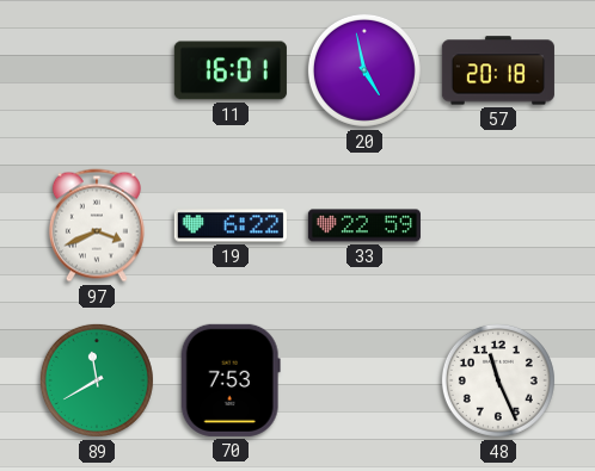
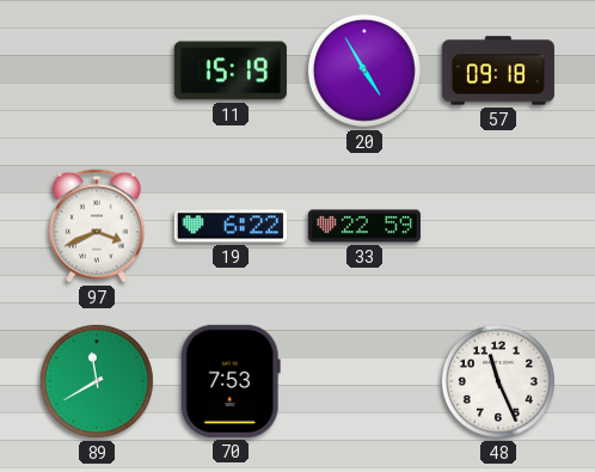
11: 16:01 -> 15:19 (231, 71)
20: 4:58 -> 4:55 (364, 71)
57: 20:18 -> 09:18 (498, 71)
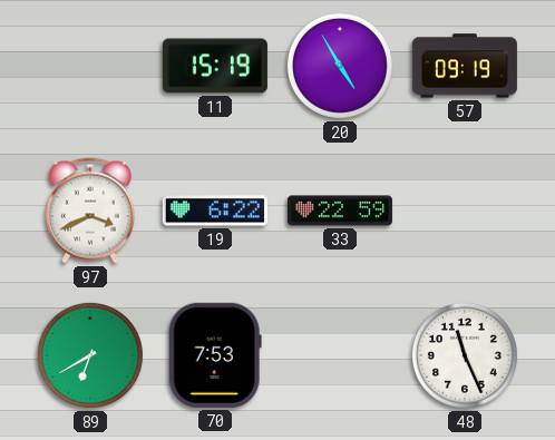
57: 09:18 -> 09:19 (465, 66)
89: 11:40 -> 6:40 (90, 355)
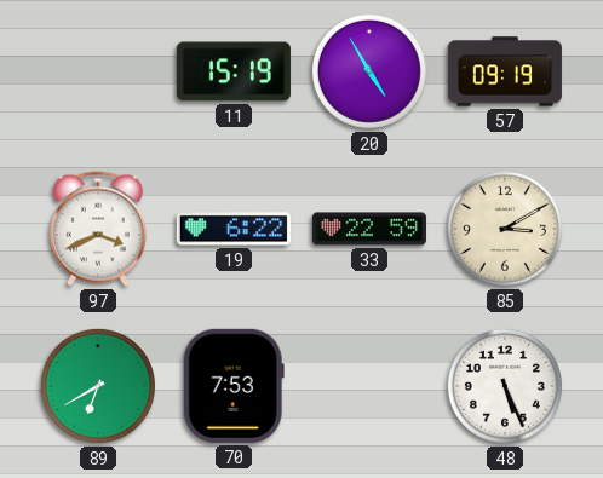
85: none -> 3:10 (505, 229)
48: 11:26 -> 5:26 (505, 386)
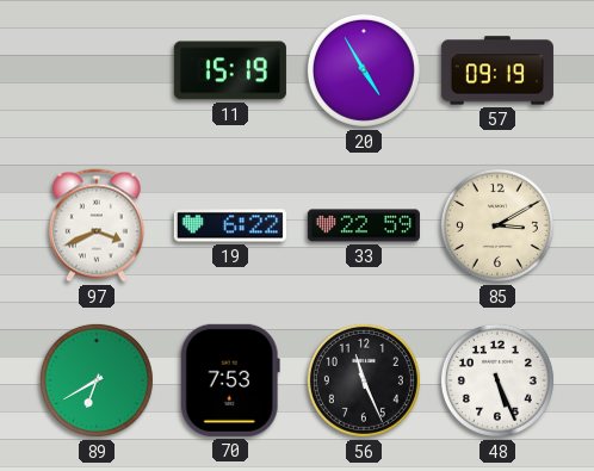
56: none -> 11:26 (364, 380)
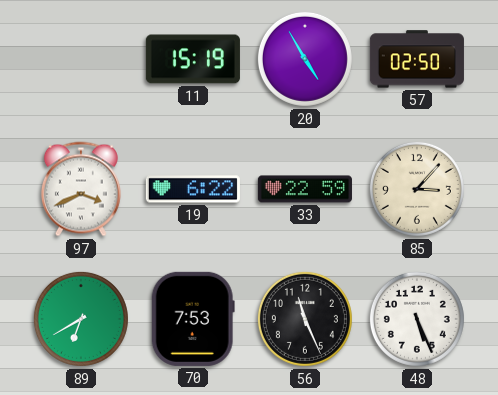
57: 09:19 -> 02:50 (417, 59)
85: 3:10 -> 3:07 (417, 189)
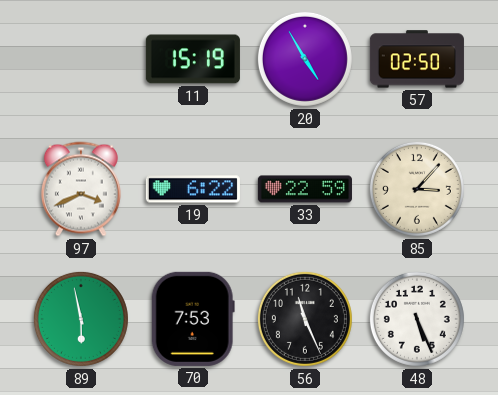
89: 6:40 -> 5:58 (81, 319)
